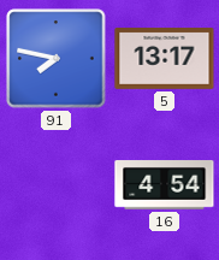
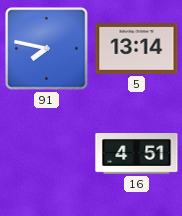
5: 13:17 -> 13:14 (137, 49)
16: 4:54 -> 4:51 (137, 154)
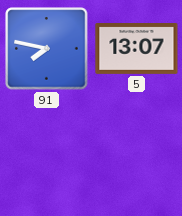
5: 13:14 -> 13:07 (137, 49)
16: 4:51 -> none (137, 154)
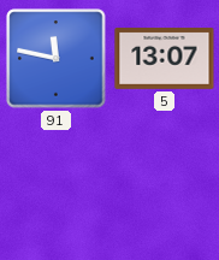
91: 7:47 -> 11:47 (57, 59)
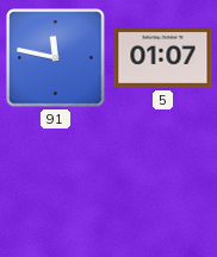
5: 13:07 -> 01:07 (163, 58)
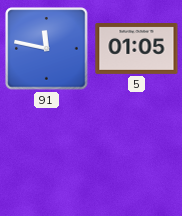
5: 01:07 -> 01:05 (137, 49)
